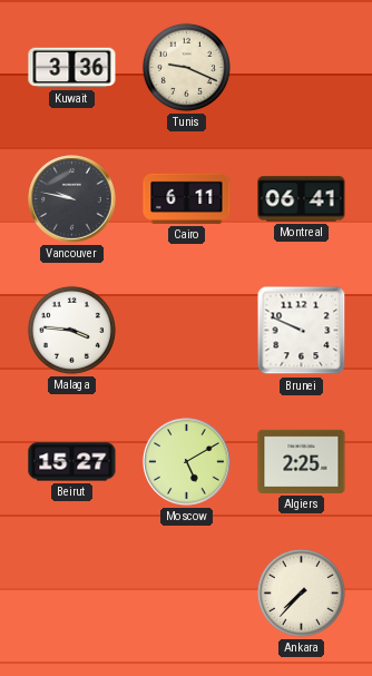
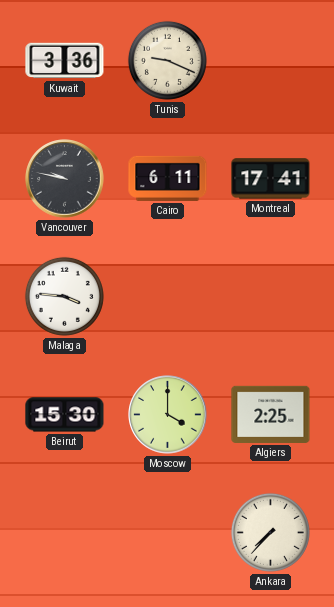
Montreal: 06:41 -> 17:41 (271, 179)
Brunei: 9:49 -> none (302, 331)
Beirut: 15:27 -> 15:30 (65, 415)
Moscow: 5:10 -> 4:00 (168, 415)
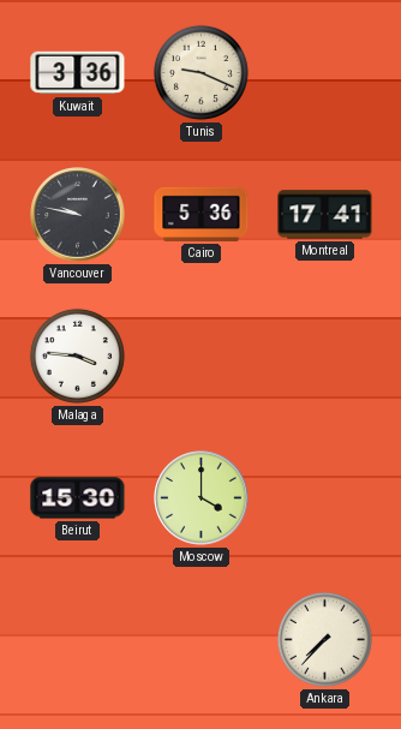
Cairo: 6:11 -> 5:36 (202, 214)
Algiers: 2:25 -> none (271, 414)
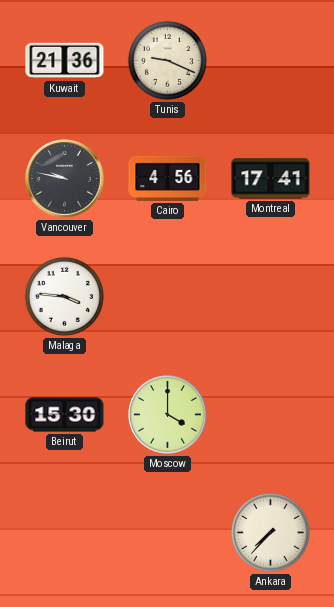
Kuwait: 3:36 -> 21:36 (65, 61)
Cairo: 5:36 -> 4:56 (168, 178)
